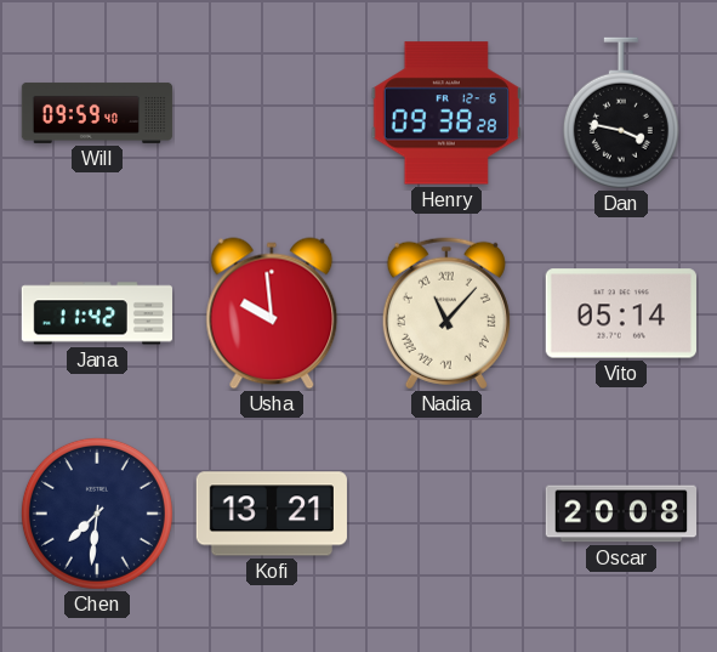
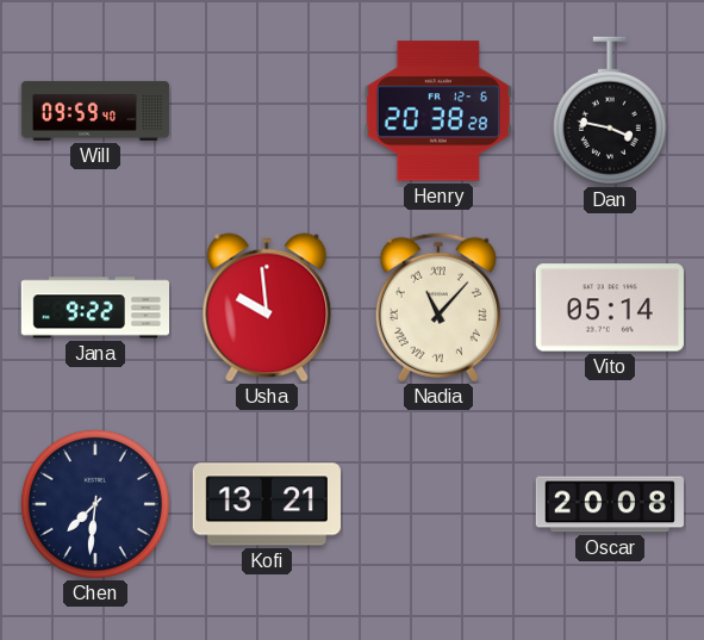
Henry: 09:38 -> 20:38 (438, 111)
Jana: 11:42 -> 9:22 (94, 307)
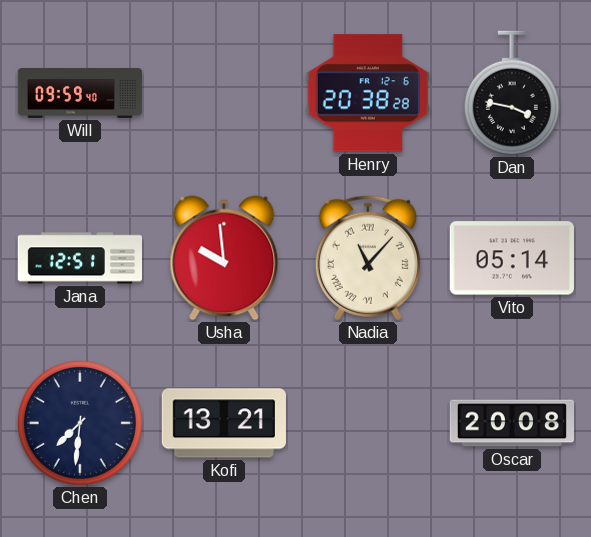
Jana: 9:22 -> 12:51 (79, 258)
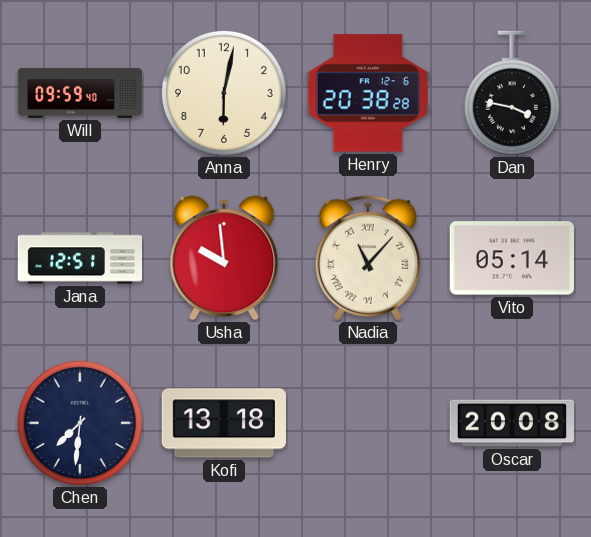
Anna: none -> 6:02 (224, 93)
Kofi: 13:21 -> 13:18 (224, 423)
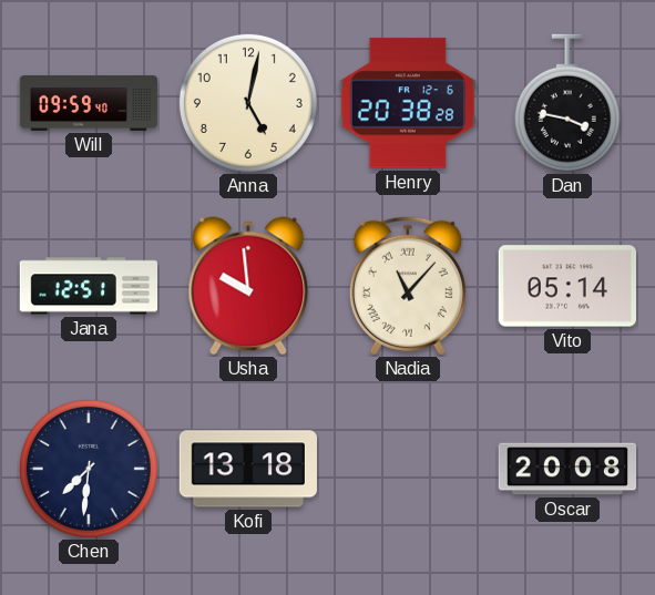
Anna: 6:02 -> 5:02 (248, 103)
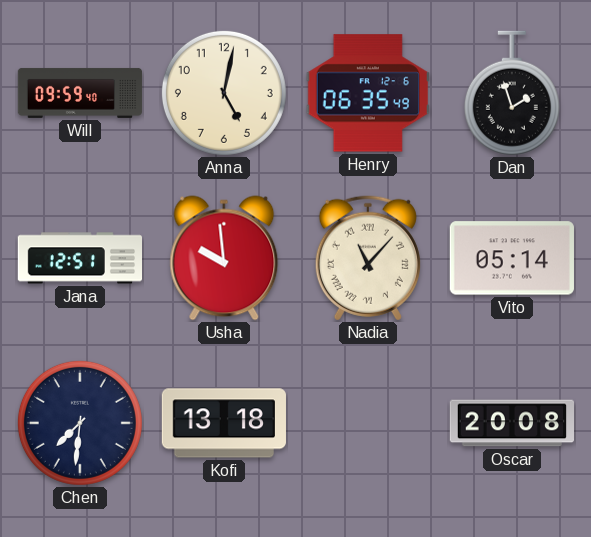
Henry: 20:38 -> 06:35 (368, 93)
Dan: 3:47 -> 1:57 (512, 93)
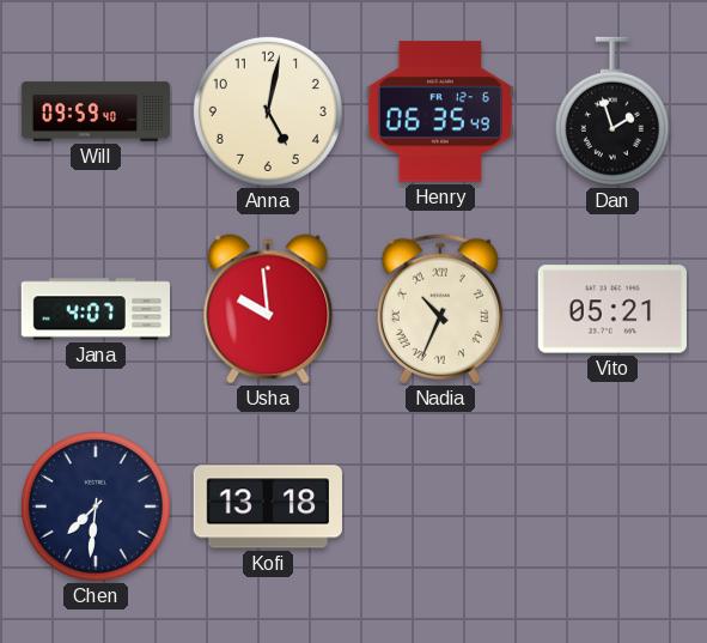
Jana: 12:51 -> 4:07 (95, 309)
Nadia: 11:07 -> 10:34 (440, 309)
Vito: 05:14 -> 05:21 (612, 309)
Oscar: 20:08 -> none (511, 423)
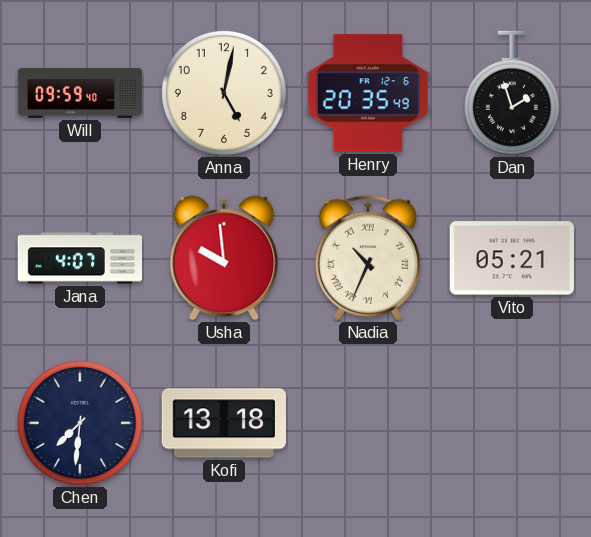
Henry: 06:35 -> 20:35 (368, 93)
